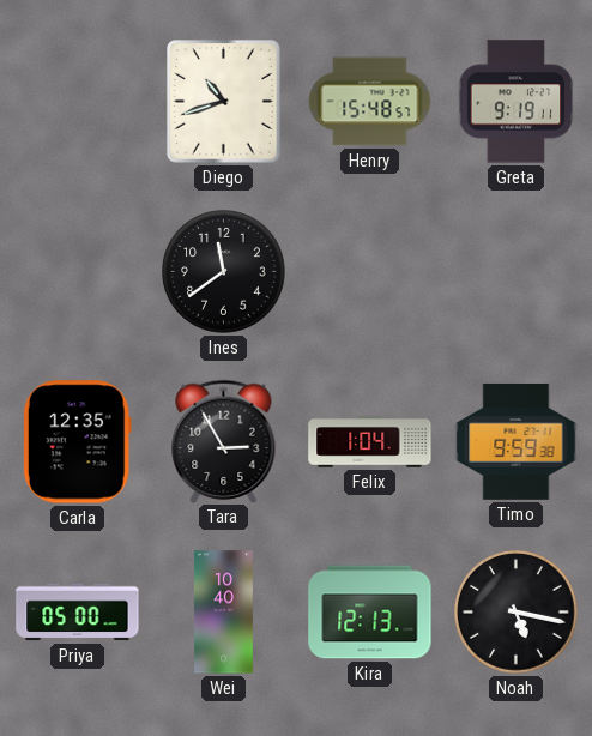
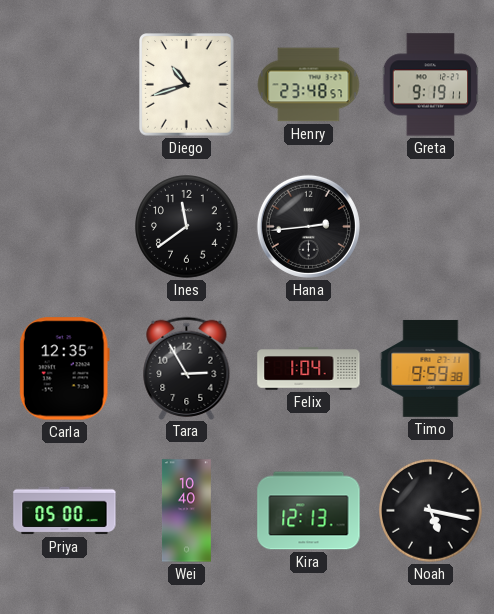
Henry: 15:48 -> 23:48 (309, 85)
Hana: none -> 2:44 (308, 226)
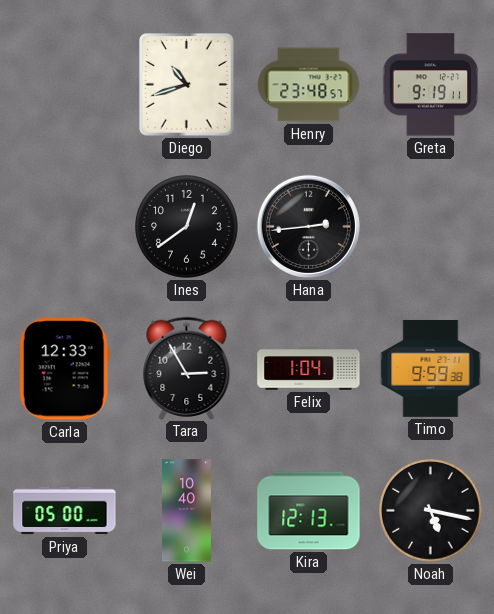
Ines: 11:39 -> 12:39 (187, 227)
Carla: 12:35 -> 12:33 (64, 369)
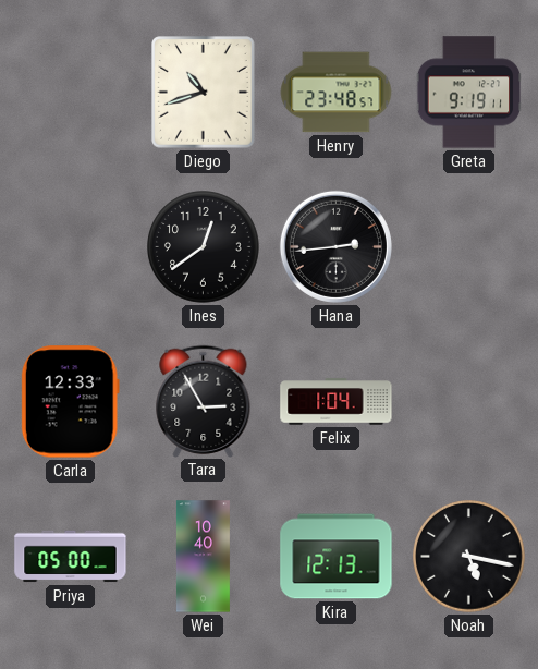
Timo: 9:59 -> none (431, 368)
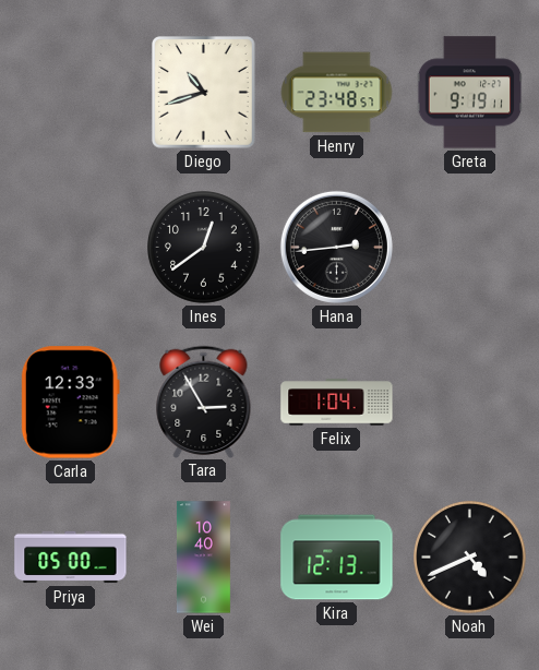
Noah: 5:17 -> 4:41 (470, 558)
